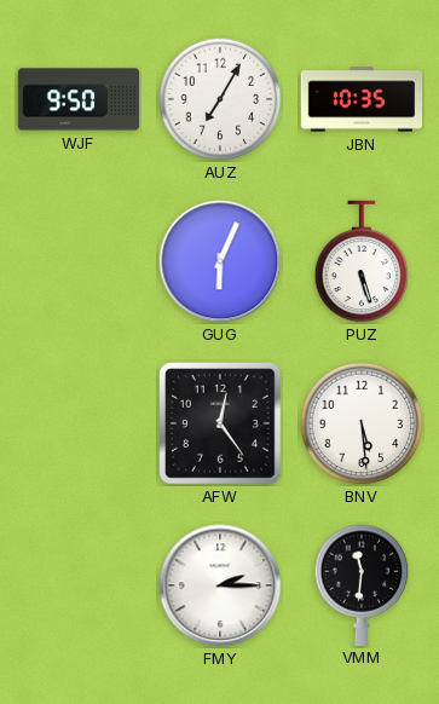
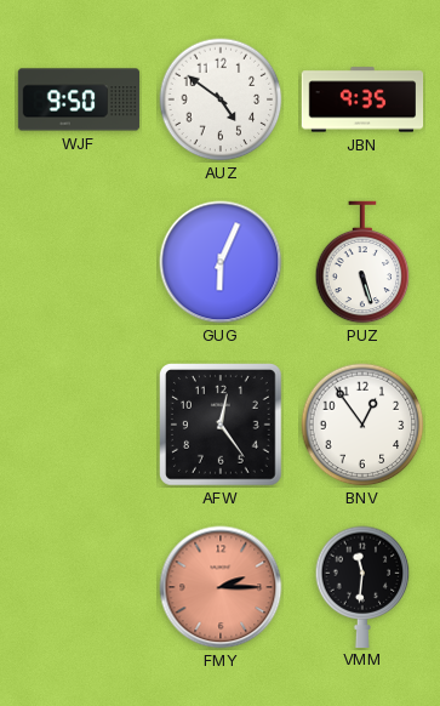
AUZ: 7:05 -> 4:51 (221, 99)
JBN: 10:35 -> 9:35 (362, 99)
BNV: 5:29 -> 12:54 (362, 425)
FMY dial: white -> salmon (221, 587)
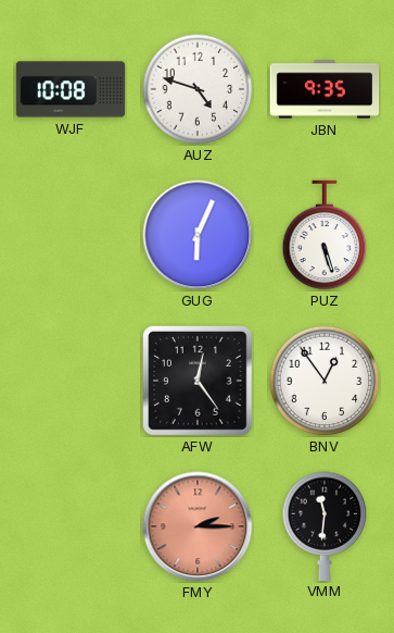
WJF: 9:50 -> 10:08 (71, 89)
AUZ: 4:51 -> 4:48 (198, 89)
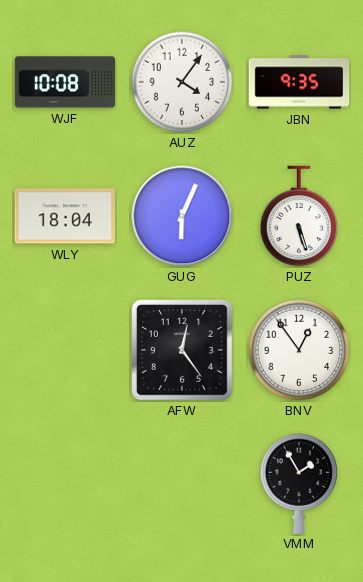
AUZ: 4:48 -> 4:06 (182, 82)
WLY: none -> 18:04 (64, 216)
FMY: 2:15 -> none (198, 526)
VMM: 11:31 -> 1:55 (299, 483)
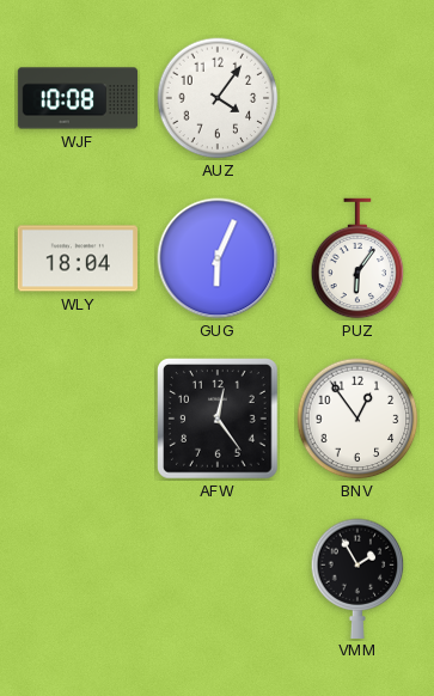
JBN: 9:35 -> none (299, 82)
PUZ: 5:27 -> 6:06 (357, 258)
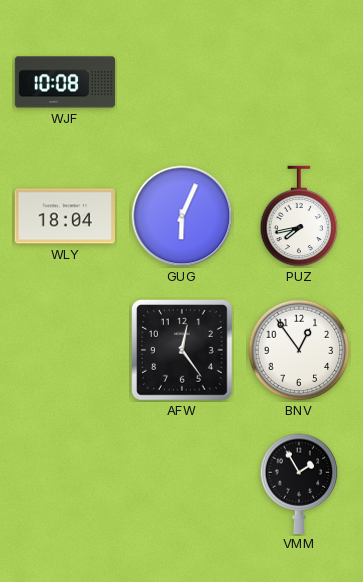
AUZ: 4:06 -> none (218, 98)
PUZ: 6:06 -> 7:43 (299, 216)
